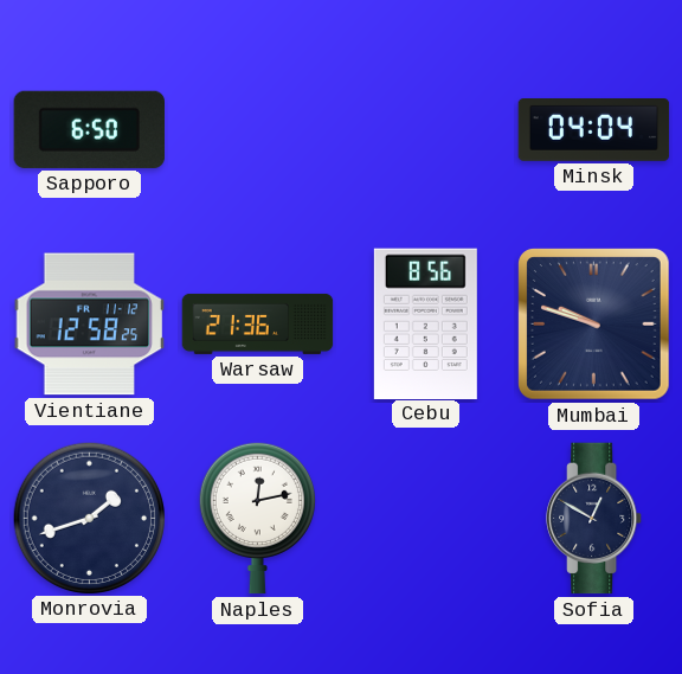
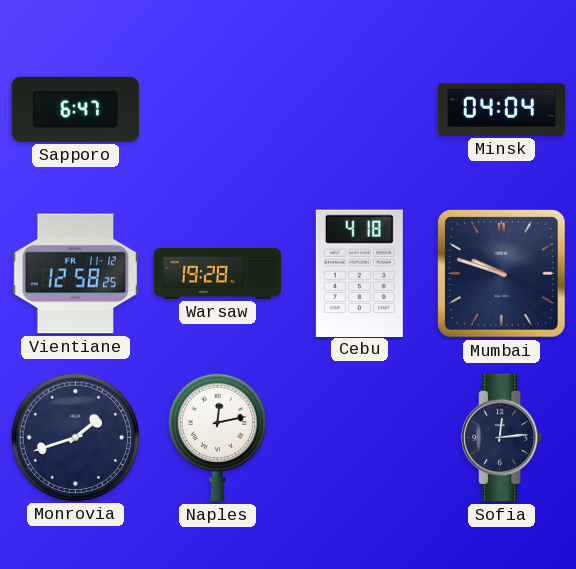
Sapporo: 6:50 -> 6:47 (75, 109)
Warsaw: 21:36 -> 19:28 (218, 273)
Cebu: 8:56 -> 4:18 (359, 273)
Sofia: 12:50 -> 12:14 (502, 438)
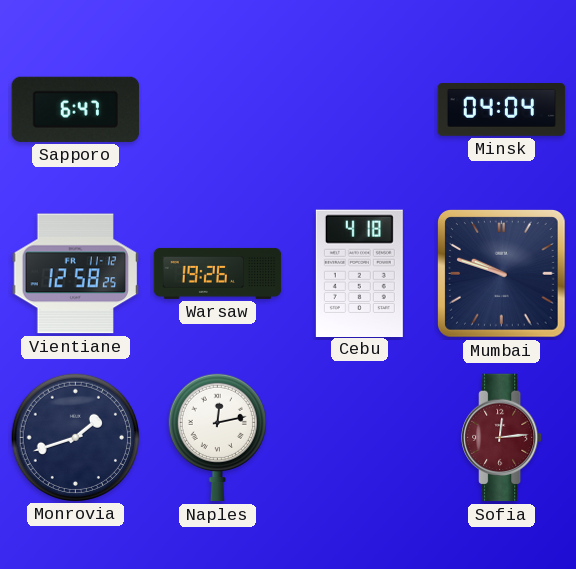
Warsaw: 19:28 -> 19:26 (218, 273)
Sofia dial: navy -> burgundy (502, 438)
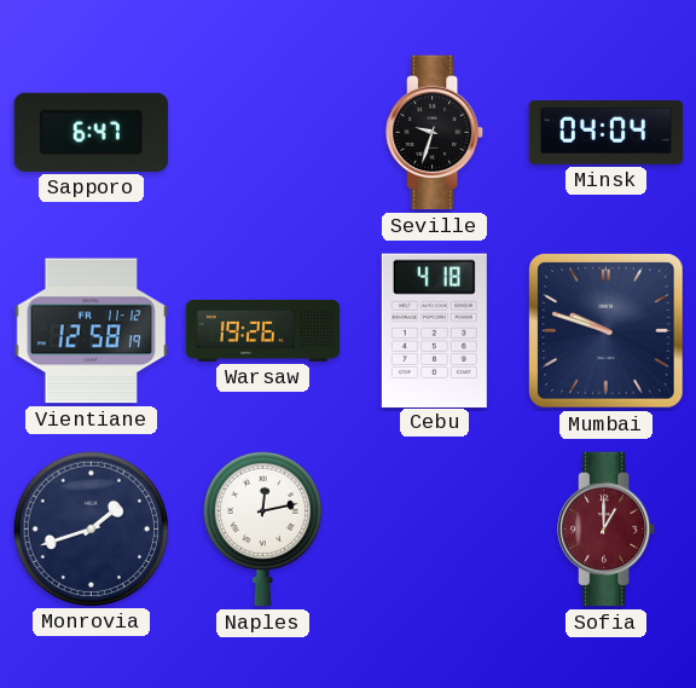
Seville: none -> 9:33 (435, 133)
Vientiane: 12:58:25 -> 12:58:19 (92, 331)
Sofia: 12:14 -> 1:00 (607, 530)
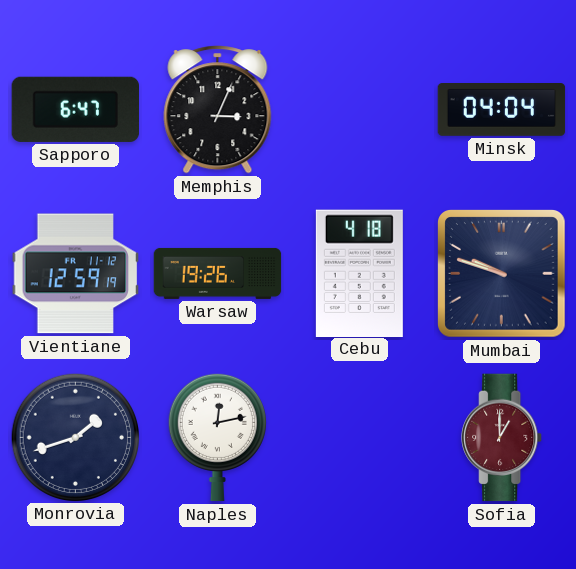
Memphis: none -> 3:04 (218, 110)
Seville: 9:33 -> none (435, 133)
Vientiane: 12:58 -> 12:59 (76, 274)
